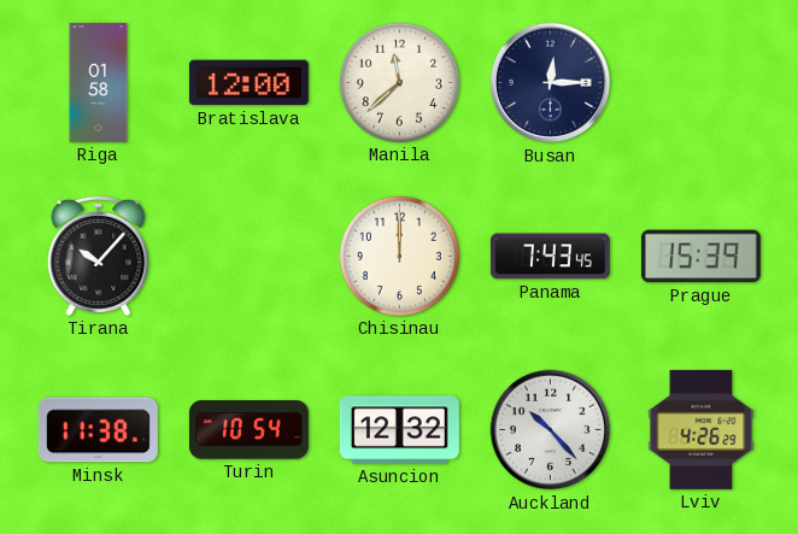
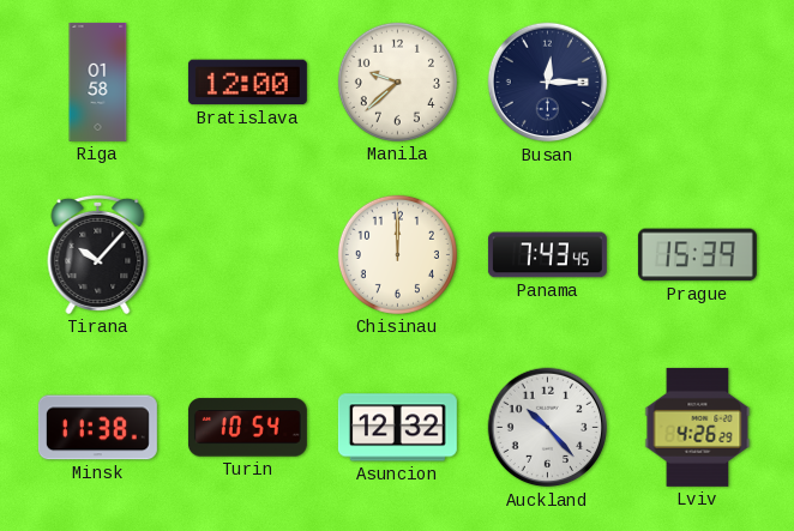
Manila: 11:38 -> 9:38 (397, 82)
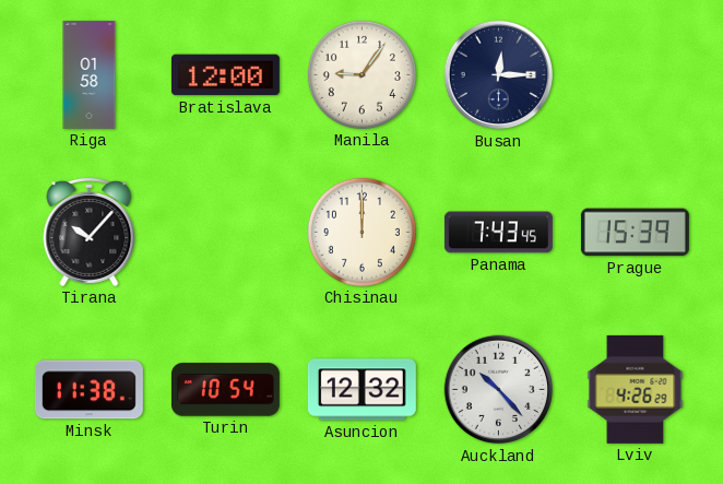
Manila: 9:38 -> 9:06 (361, 74)
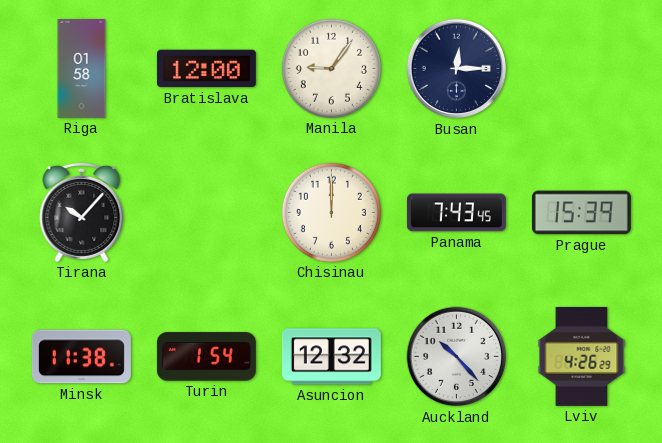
Turin: 10:54 -> 1:54 (206, 357)
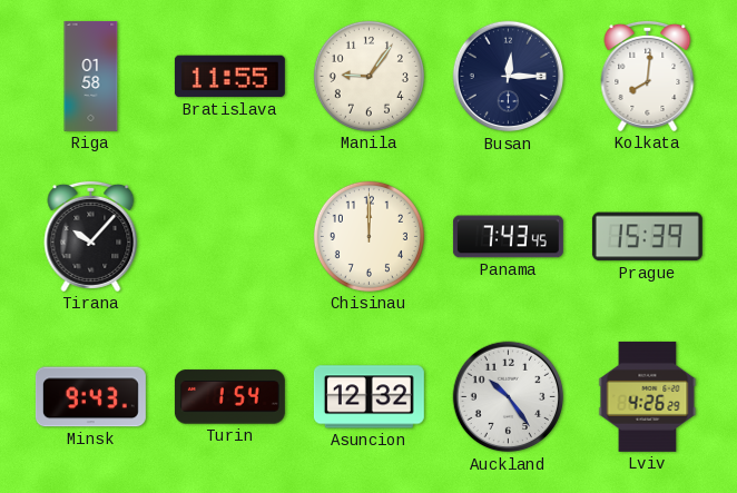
Bratislava: 12:00 -> 11:55 (229, 77)
Kolkata: none -> 8:01 (648, 76)
Minsk: 11:38 -> 9:43 (90, 397)
Auckland: 10:23 -> 10:24 (509, 397)
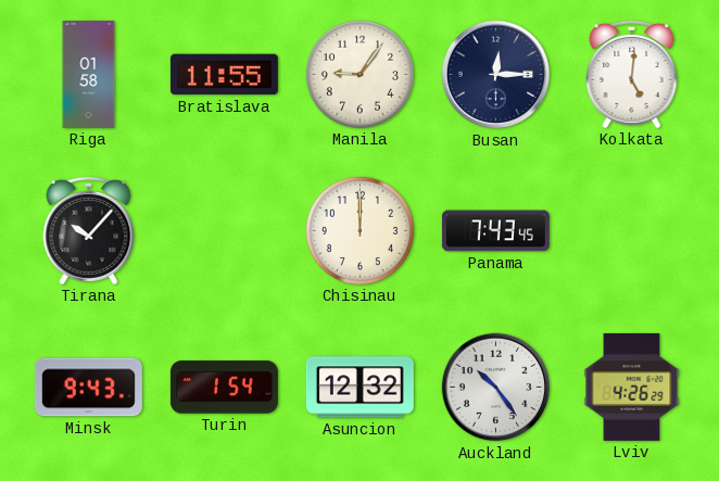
Kolkata: 8:01 -> 5:01 (632, 74)
Prague: 15:39 -> none (647, 237)
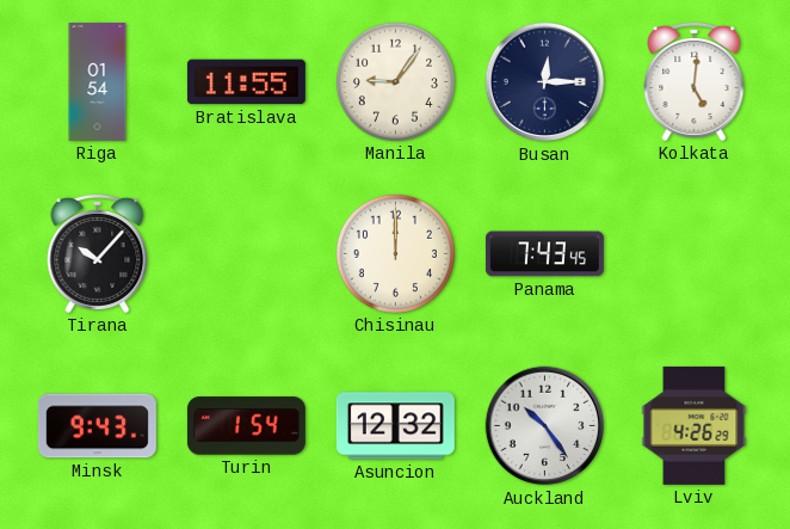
Riga: 01:58 -> 01:54 (98, 81)
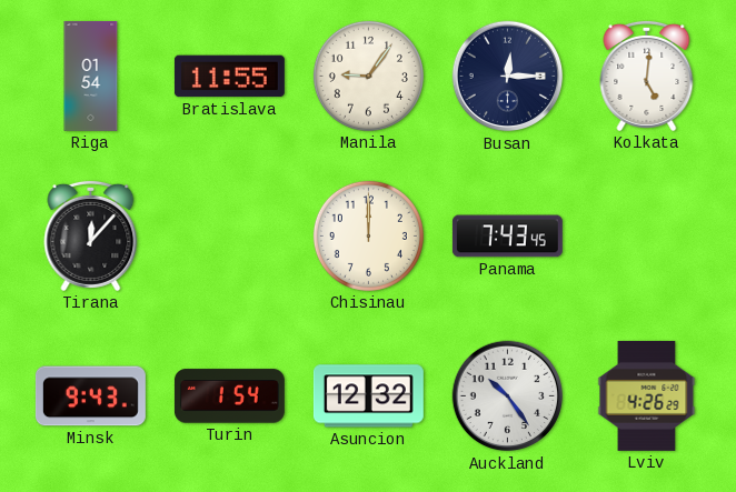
Tirana: 10:07 -> 12:07 (91, 235)
